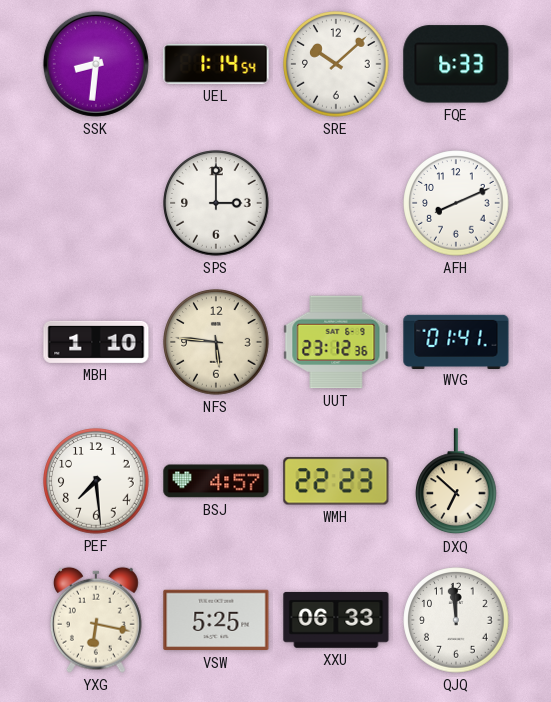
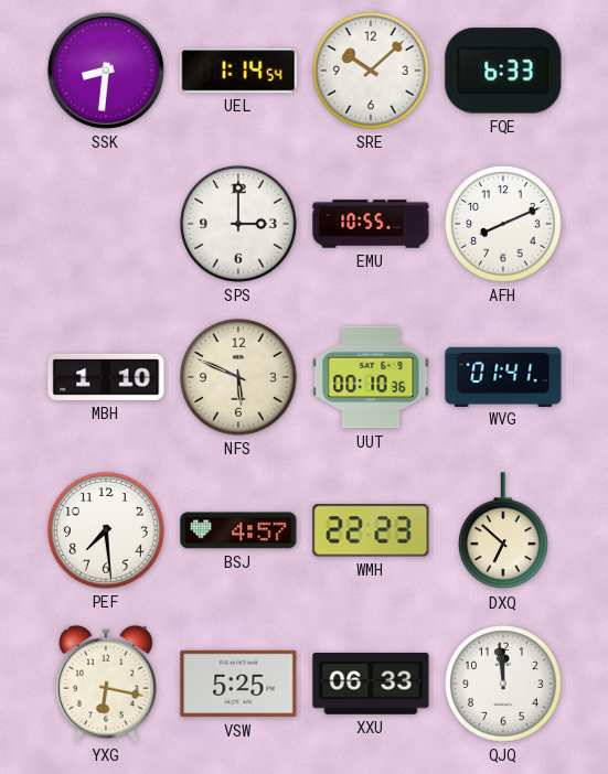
EMU: none -> 10:55 (371, 224)
NFS: 5:46 -> 5:49 (238, 377)
UUT: 23:12 -> 00:10 (371, 377)
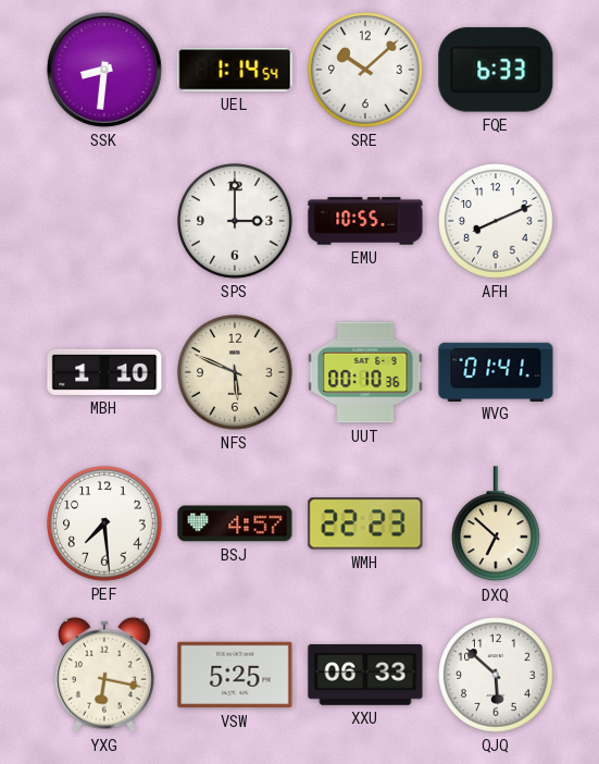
QJQ: 11:59 -> 5:52 (496, 675)
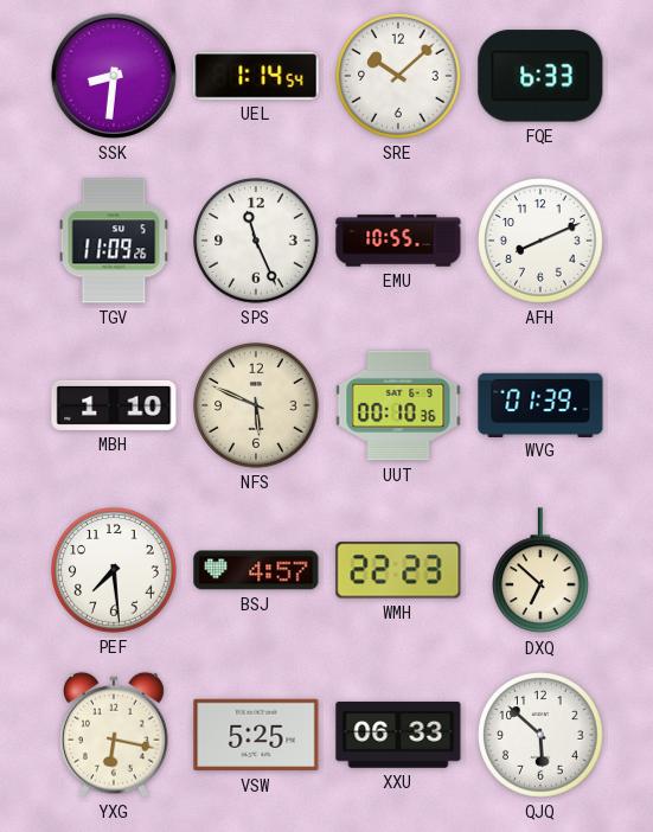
TGV: none -> 11:09 (114, 241)
SPS: 3:00 -> 11:26 (256, 241)
WVG: 01:41 -> 01:39 (540, 404)
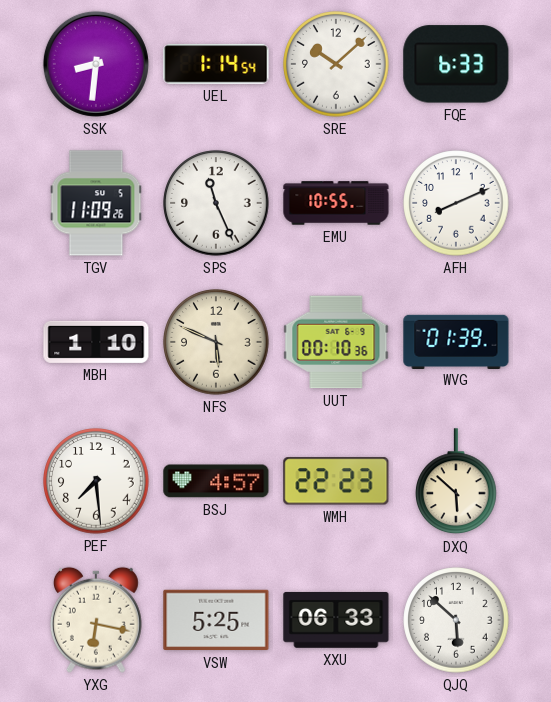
DXQ: 6:52 -> 5:52 (457, 482)
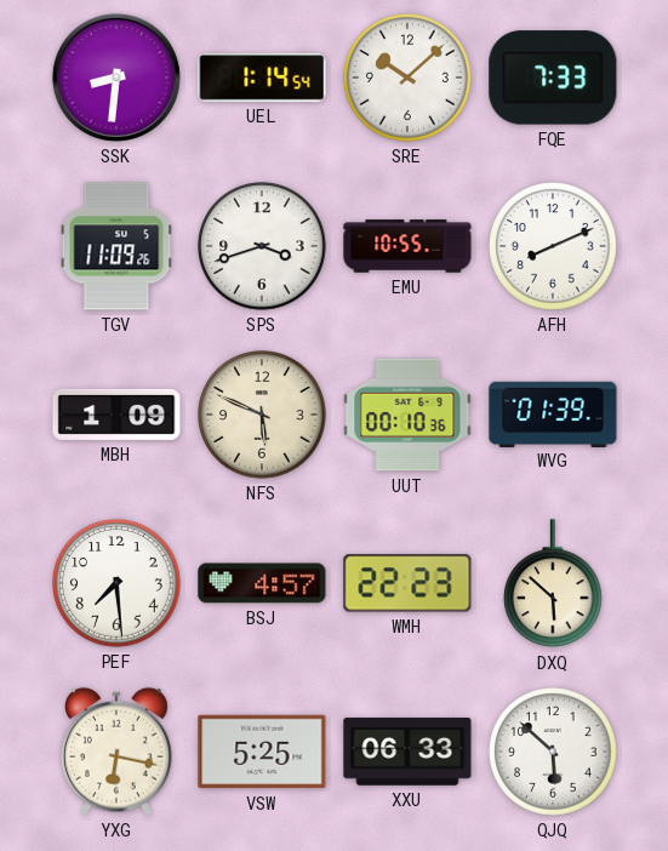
FQE: 6:33 -> 7:33 (553, 78)
SPS: 11:26 -> 3:42 (262, 246)
MBH: 1:10 -> 1:09 (116, 415)
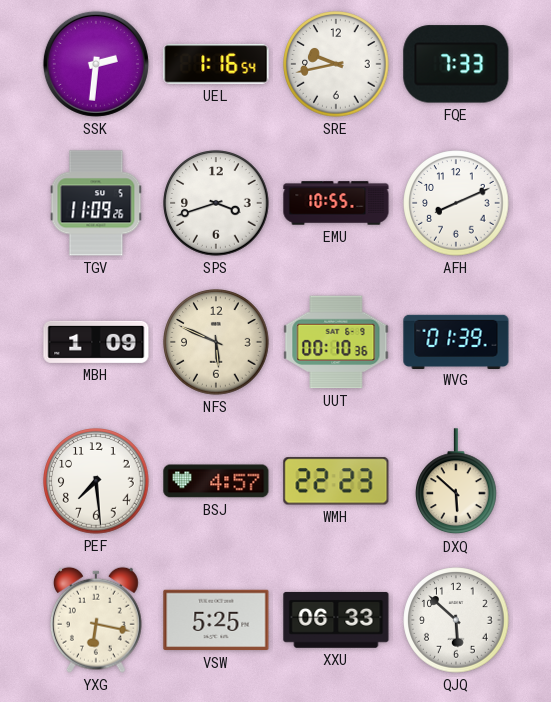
SSK: 8:31 -> 2:31 (96, 64)
UEL: 1:14 -> 1:16 (216, 64)
SRE: 10:08 -> 9:43 (336, 64)
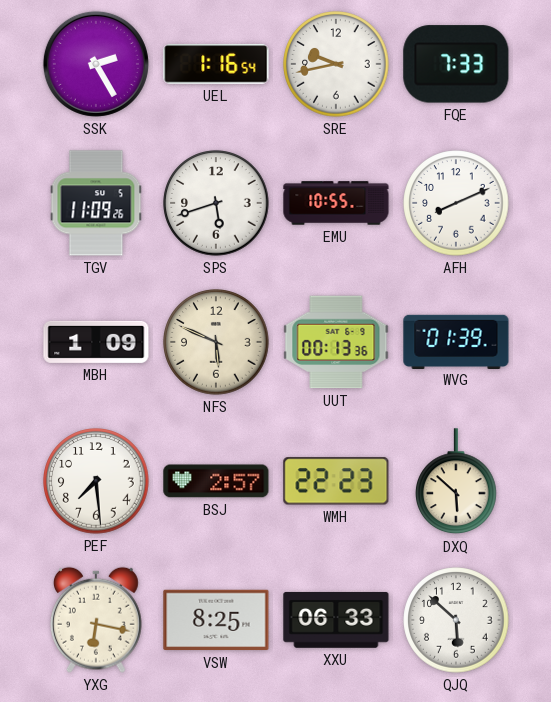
SSK: 2:31 -> 2:25 (96, 64)
SPS: 3:42 -> 5:42 (216, 203)
UUT: 00:10 -> 00:13 (336, 342)
BSJ: 4:57 -> 2:57 (216, 481)
VSW: 5:25 -> 8:25 (216, 620)
